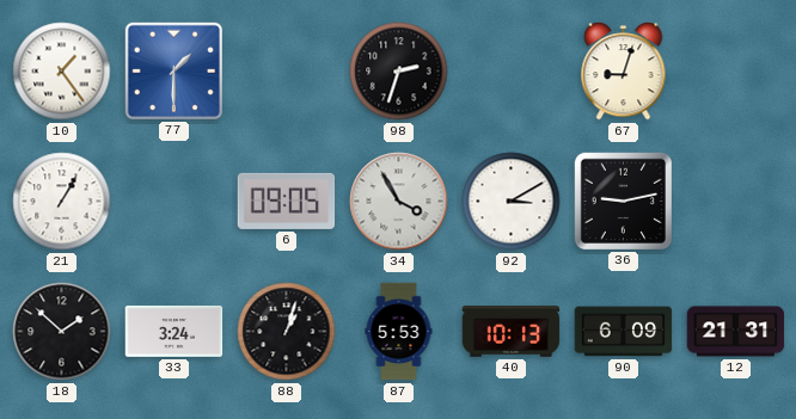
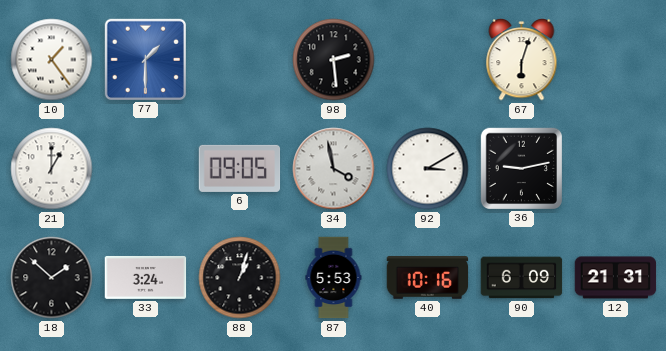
98: 2:33 -> 2:29 (334, 60)
67: 9:03 -> 6:03 (522, 60)
21: 1:05 -> 1:00 (52, 169)
34: 3:55 -> 3:58 (334, 169)
40: 10:13 -> 10:16 (428, 278)
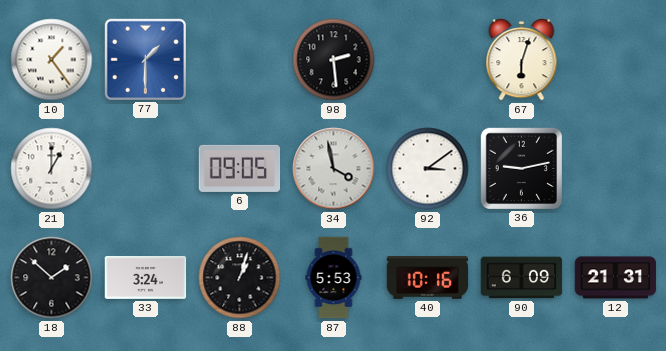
92: 3:10 -> 3:09 (428, 169)
